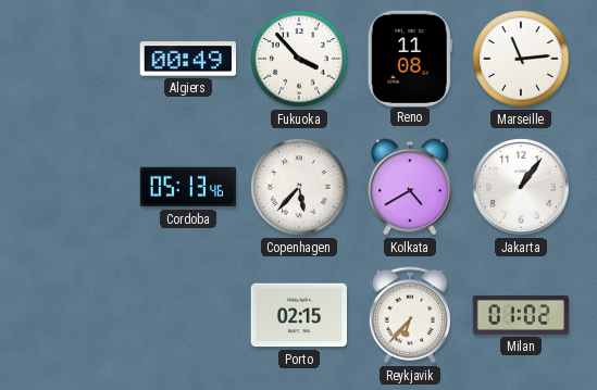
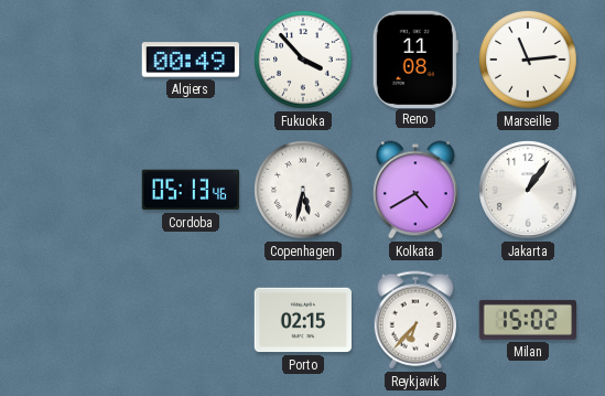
Copenhagen: 5:37 -> 5:32 (303, 190)
Milan: 01:02 -> 15:02 (527, 320)
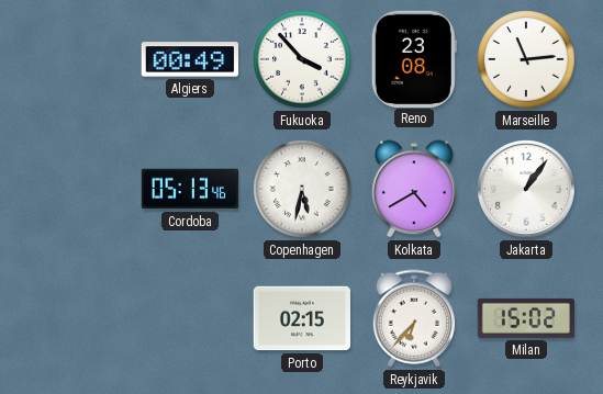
Reno: 11:08 -> 23:08 (414, 58)
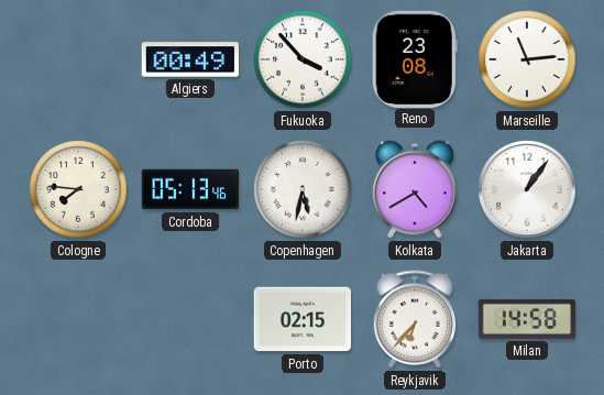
Cologne: none -> 7:46 (78, 189)
Milan: 15:02 -> 14:58 (526, 319)
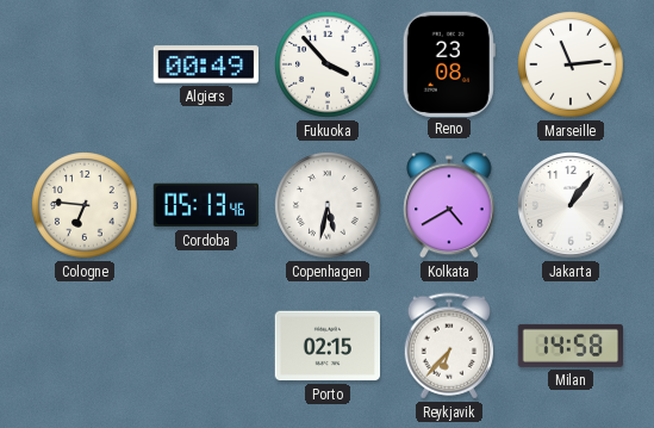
Cologne: 7:46 -> 6:46 (85, 205)
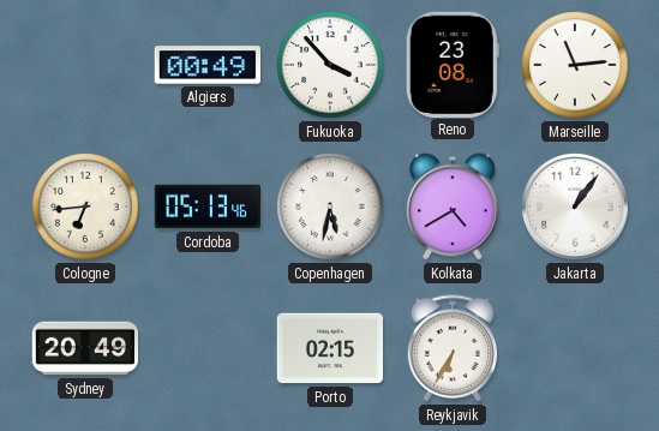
Cologne: 6:46 -> 6:44 (85, 206)
Sydney: none -> 20:49 (85, 348)
Reykjavik: 6:37 -> 6:35 (453, 348)
Milan: 14:58 -> none (569, 346)
